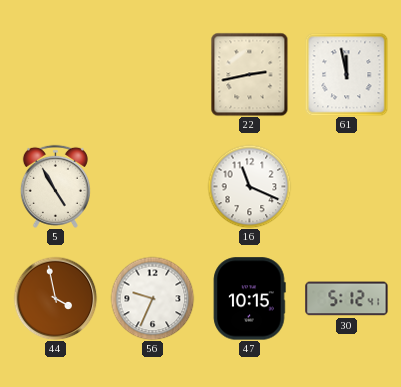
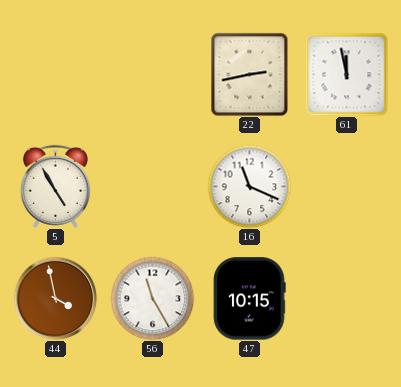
56: 9:34 -> 11:25 (152, 298)
30: 5:12 -> none (347, 299)
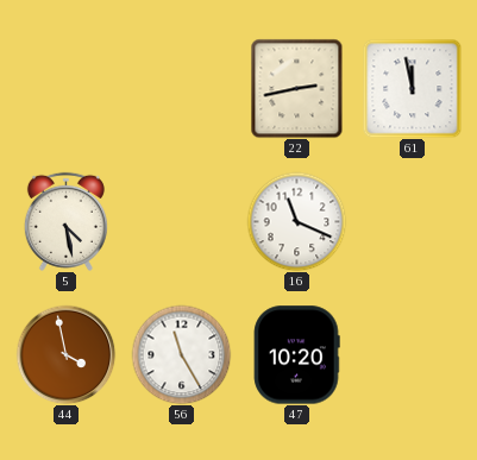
5: 4:55 -> 4:28 (65, 221)
47: 10:15 -> 10:20 (296, 355)
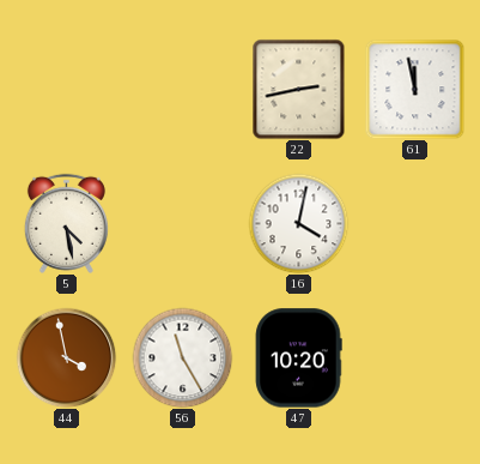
16: 11:19 -> 4:02 (298, 223)
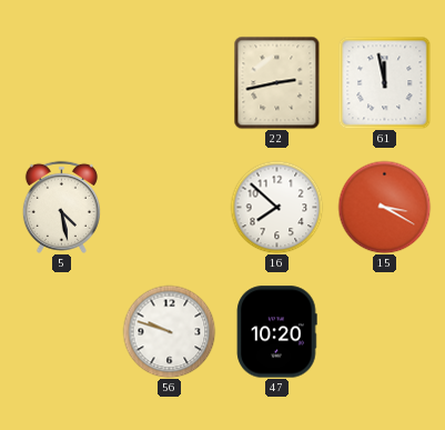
16: 4:02 -> 7:52 (276, 207)
15: none -> 3:20 (384, 207)
44: 3:58 -> none (66, 357)
56: 11:25 -> 9:48 (169, 331)
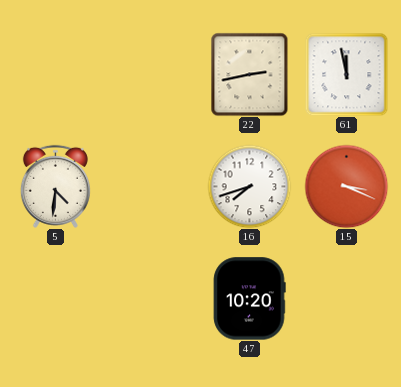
5: 4:28 -> 4:31 (55, 186)
16: 7:52 -> 7:42 (249, 186)
15: 3:20 -> 3:19 (346, 186)
56: 9:48 -> none (169, 331)
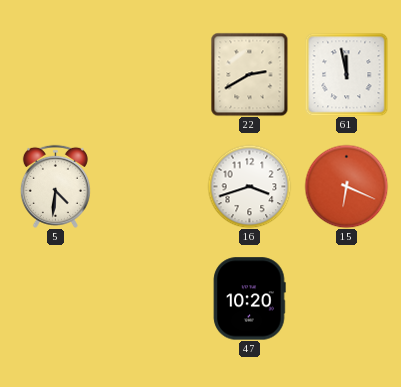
22: 2:43 -> 2:40 (250, 74)
16: 7:42 -> 3:42 (249, 186)
15: 3:19 -> 6:19 (346, 186)
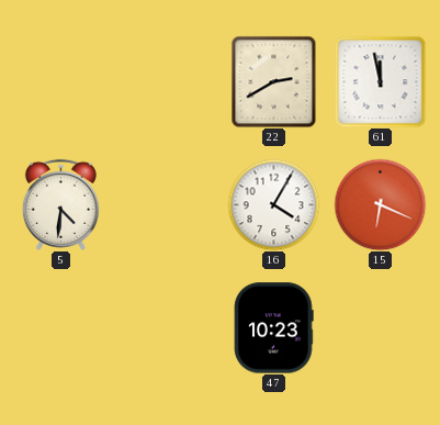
16: 3:42 -> 4:05 (273, 204)
47: 10:20 -> 10:23 (273, 328)
